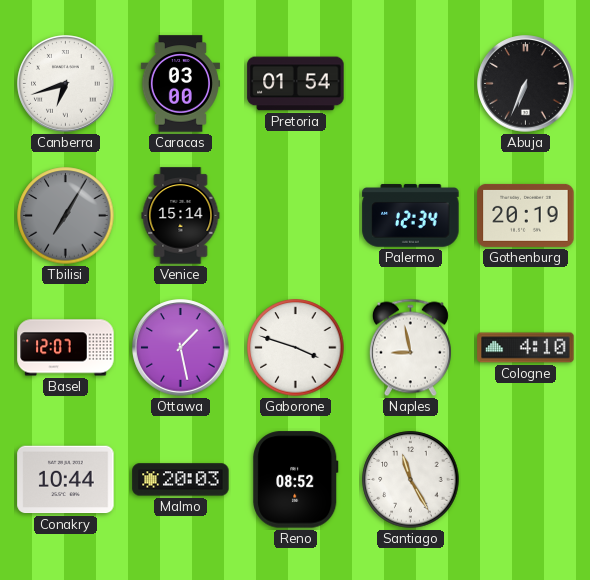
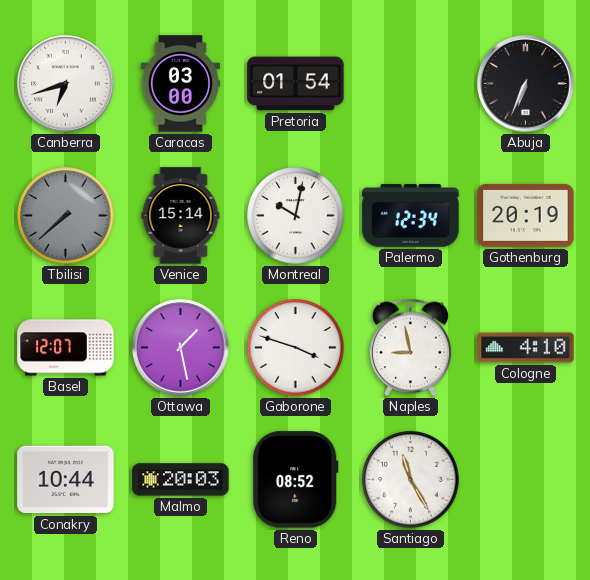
Tbilisi: 7:05 -> 7:38 (66, 216)
Montreal: none -> 10:02 (296, 216)
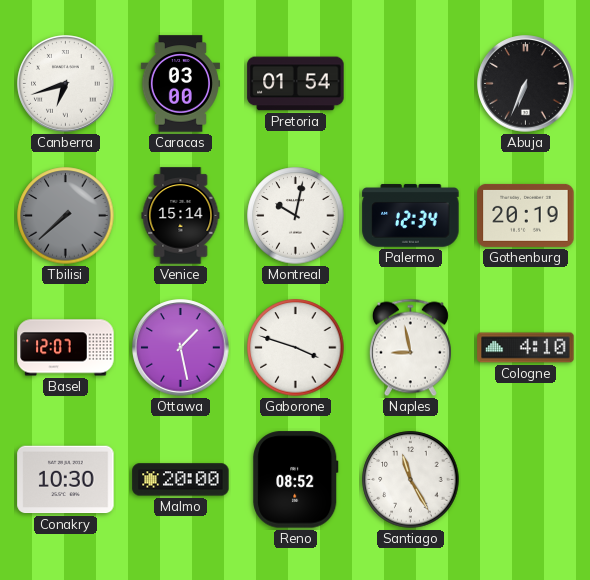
Conakry: 10:44 -> 10:30 (66, 480)
Malmo: 20:03 -> 20:00 (181, 480)
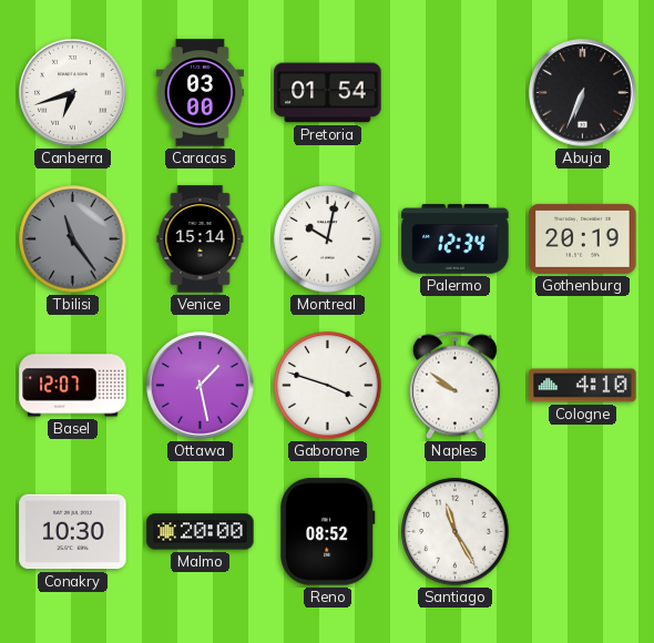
Tbilisi: 7:38 -> 11:24 (73, 239)
Naples: 8:58 -> 9:51 (454, 386)
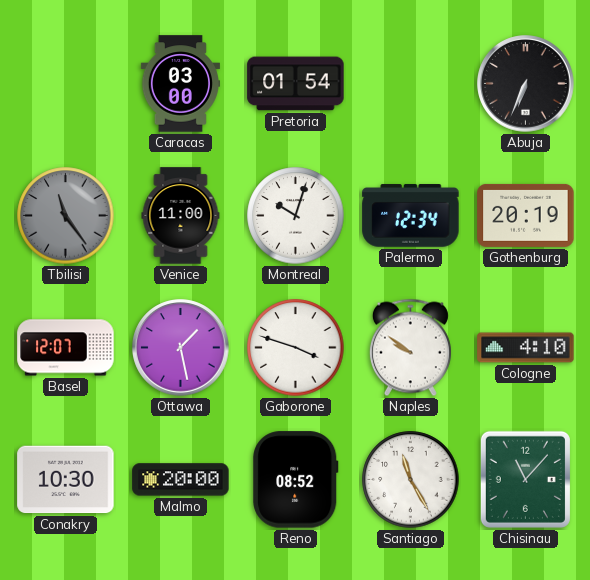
Canberra: 6:42 -> none (73, 93)
Venice: 15:14 -> 11:00 (181, 216)
Montreal: 10:02 -> 10:03 (296, 216)
Chisinau: none -> 11:07 (525, 479)
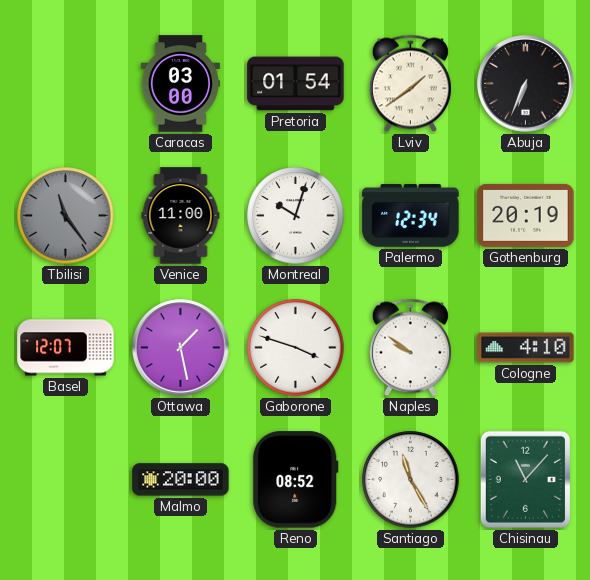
Lviv: none -> 1:39 (410, 84)
Conakry: 10:30 -> none (66, 480)
